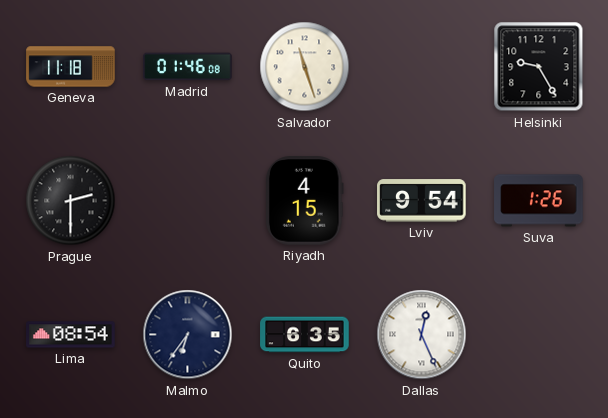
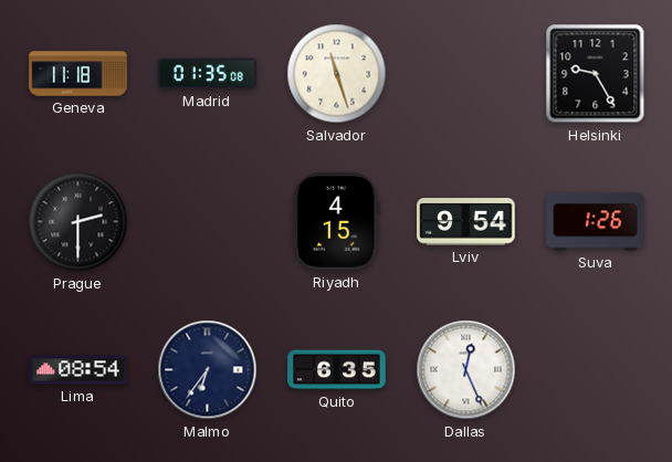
Madrid: 01:46 -> 01:35 (208, 74)
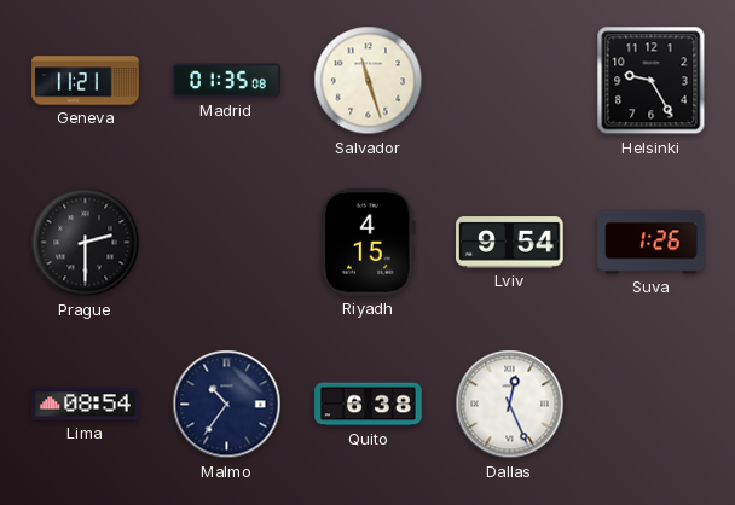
Geneva: 11:18 -> 11:21 (86, 81)
Malmo: 6:36 -> 10:36 (227, 405)
Quito: 6:35 -> 6:38 (369, 405)
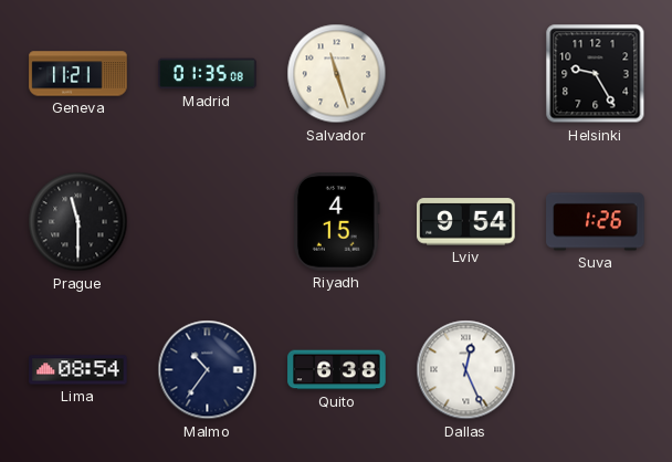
Prague: 2:30 -> 11:30 (78, 222)
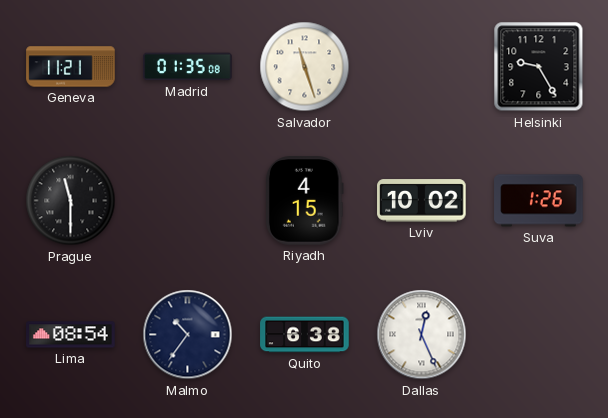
Lviv: 9:54 -> 10:02 (422, 201)
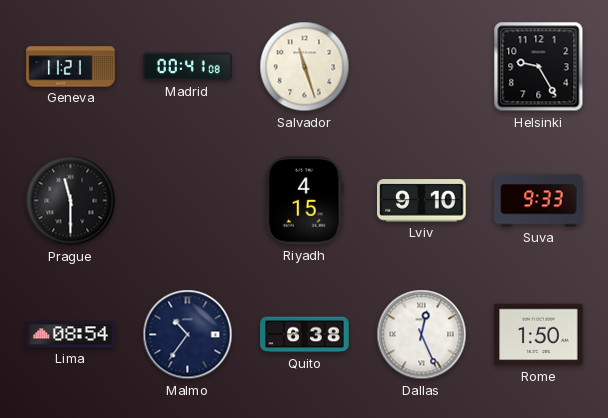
Madrid: 01:35 -> 00:41 (188, 67)
Lviv: 10:02 -> 9:10 (422, 201)
Suva: 1:26 -> 9:33 (539, 201)
Rome: none -> 1:50 (539, 335)
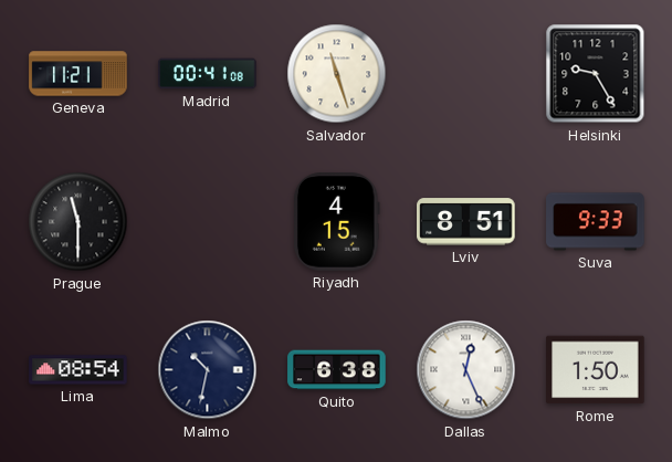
Lviv: 9:10 -> 8:51 (466, 222)
Malmo: 10:36 -> 10:32 (208, 370)
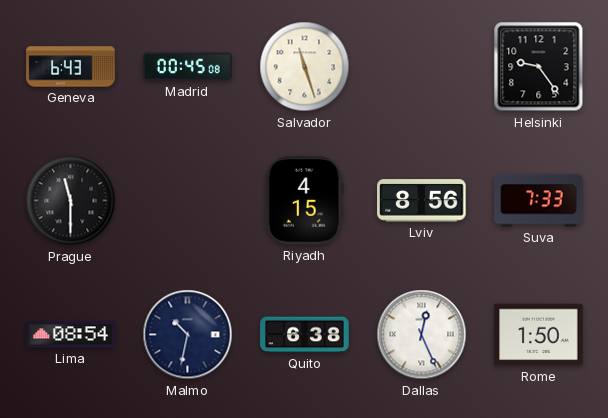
Geneva: 11:21 -> 6:43 (71, 67)
Madrid: 00:41 -> 00:45 (188, 67)
Helsinki: 9:25 -> 9:24 (539, 67)
Lviv: 8:51 -> 8:56 (422, 201)
Suva: 9:33 -> 7:33 (539, 201)
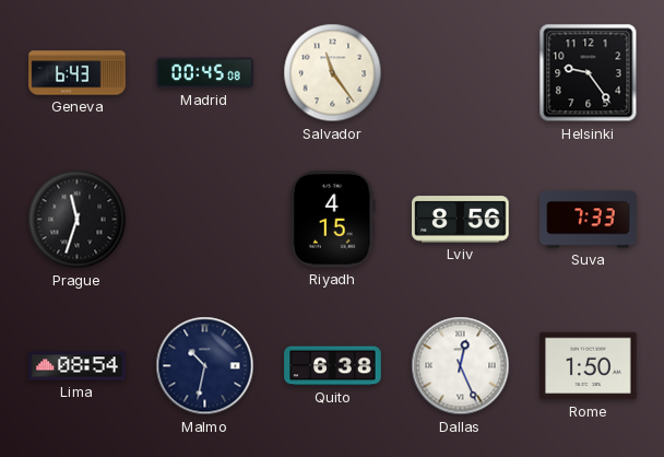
Salvador: 11:27 -> 11:24 (333, 73)
Prague: 11:30 -> 11:33 (78, 220)
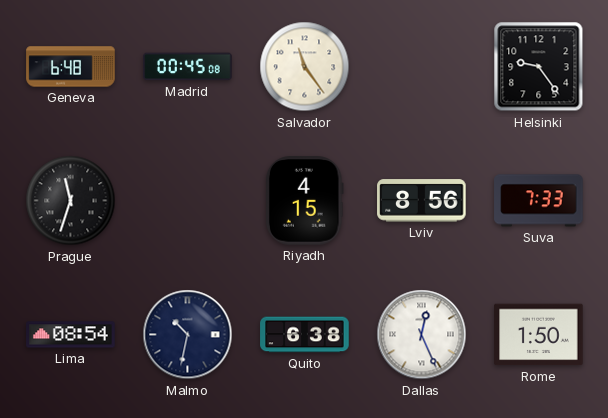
Geneva: 6:43 -> 6:48 (71, 67)
